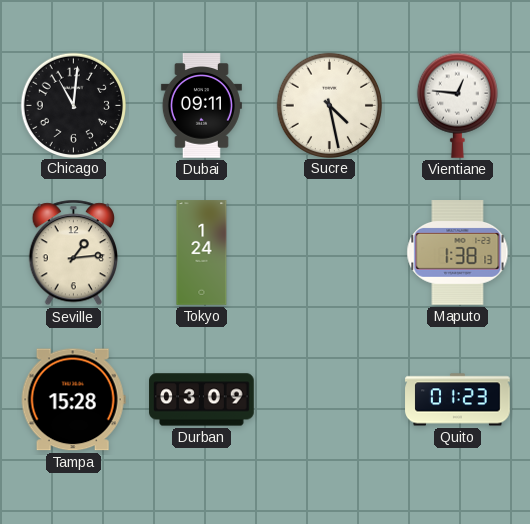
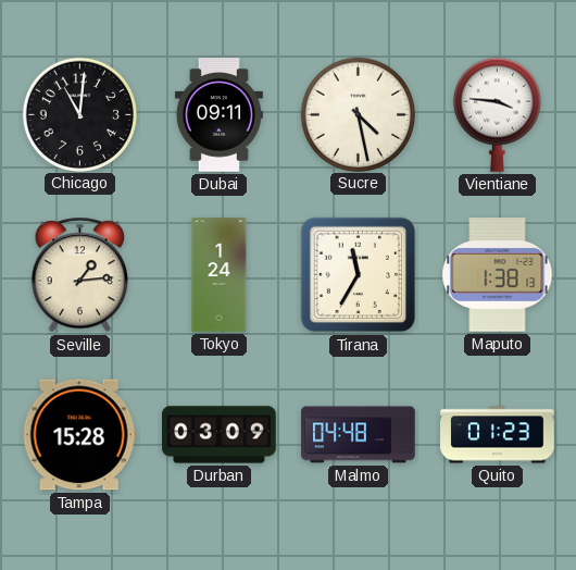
Vientiane: 12:46 -> 3:46 (497, 114)
Tirana: none -> 11:35 (359, 275)
Malmo: none -> 04:48 (359, 435)
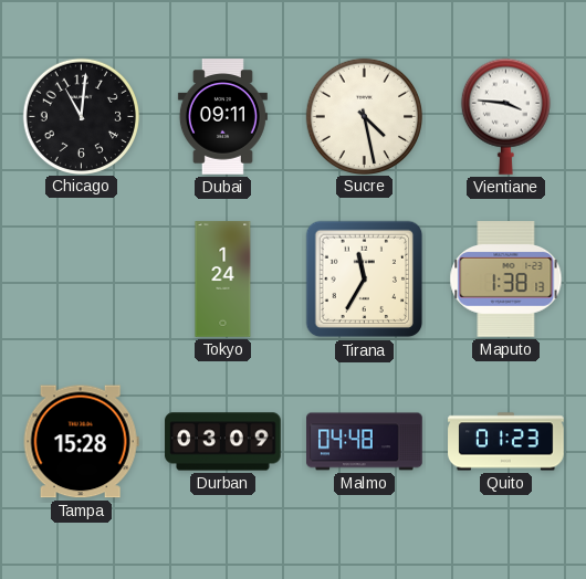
Seville: 1:14 -> none (79, 275)
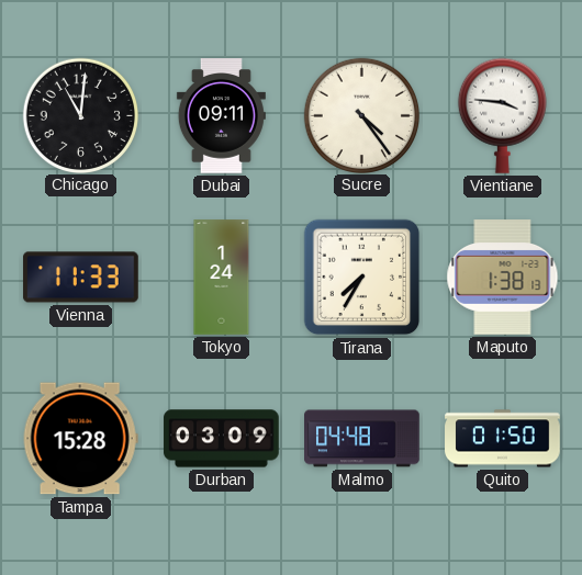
Sucre: 4:28 -> 4:24 (361, 115)
Vienna: none -> 11:33 (81, 278)
Tirana: 11:35 -> 7:35 (362, 278)
Quito: 01:23 -> 01:50 (503, 439)
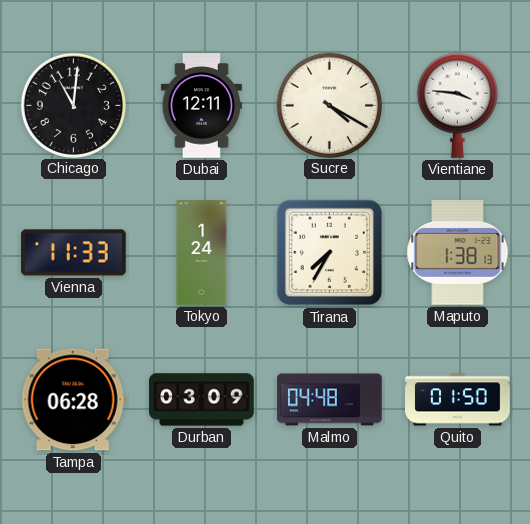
Dubai: 09:11 -> 12:11 (201, 106)
Sucre: 4:24 -> 4:20 (329, 105)
Tampa: 15:28 -> 06:28 (73, 400)
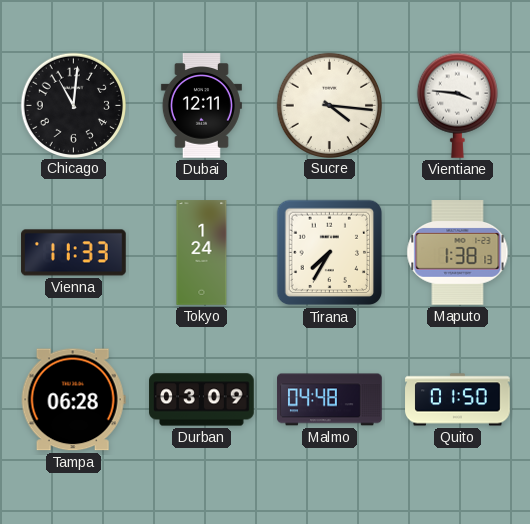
Sucre: 4:20 -> 4:16 (329, 105)
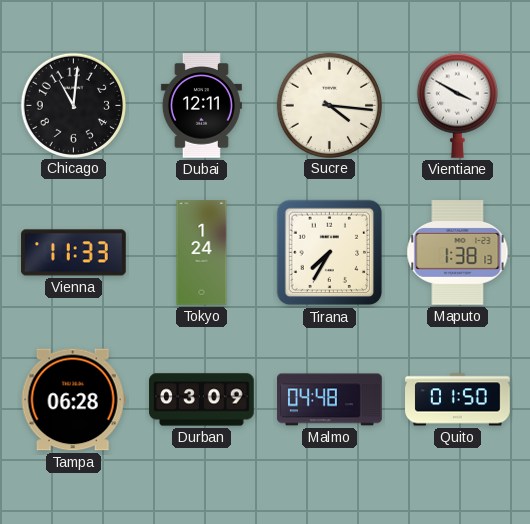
Vientiane: 3:46 -> 3:50 (457, 105)
